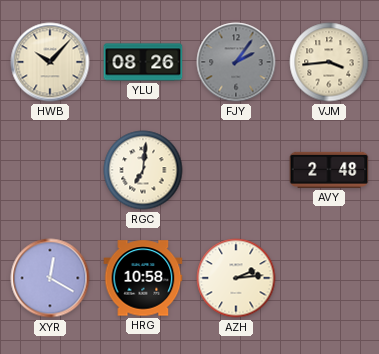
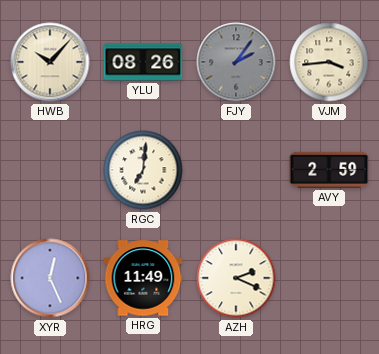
AVY: 2:48 -> 2:59 (329, 170)
XYR: 12:20 -> 12:26 (50, 278)
HRG: 10:58 -> 11:49 (143, 278)
AZH: 2:14 -> 2:19 (236, 278)
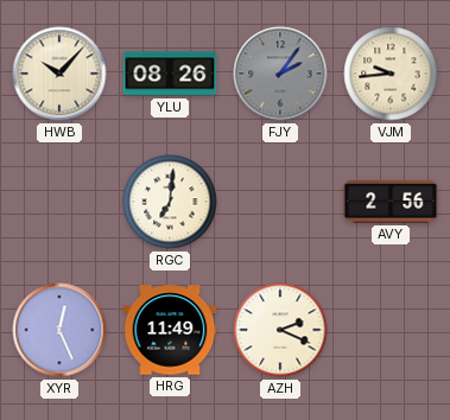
VJM: 3:44 -> 9:44 (391, 74)
AVY: 2:59 -> 2:56 (391, 202)
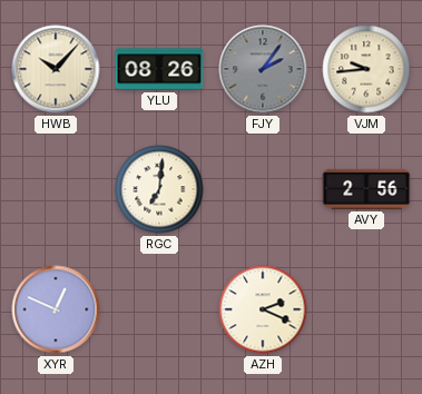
XYR: 12:26 -> 12:49 (56, 309)
HRG: 11:49 -> none (170, 330)
